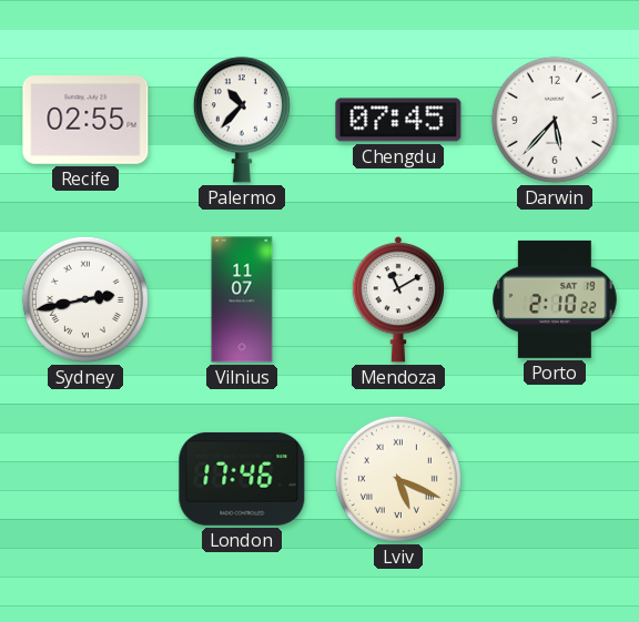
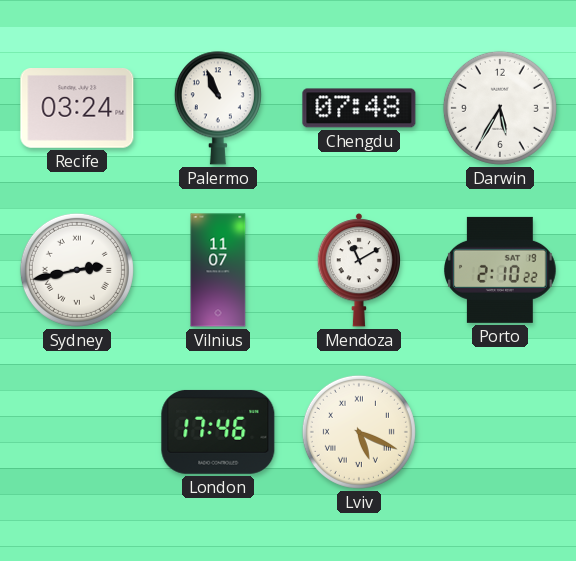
Recife: 02:55 -> 03:24 (77, 109)
Palermo: 10:37 -> 10:56 (218, 108)
Chengdu: 07:45 -> 07:48 (359, 108)
Darwin: 5:37 -> 5:35 (500, 108)
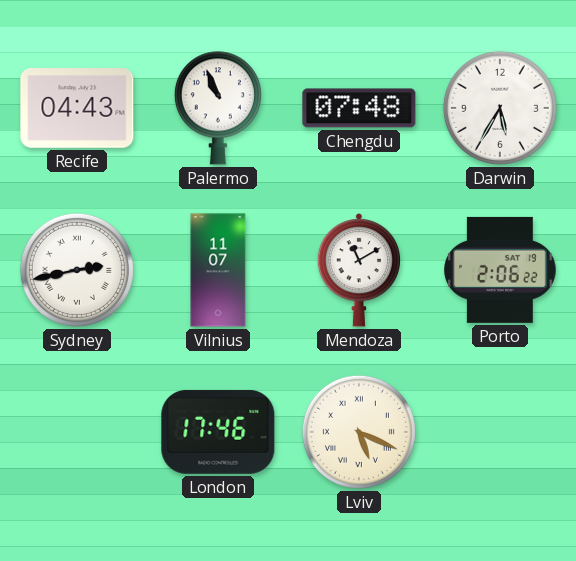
Recife: 03:24 -> 04:43 (77, 109)
Porto: 2:10 -> 2:06 (501, 270)
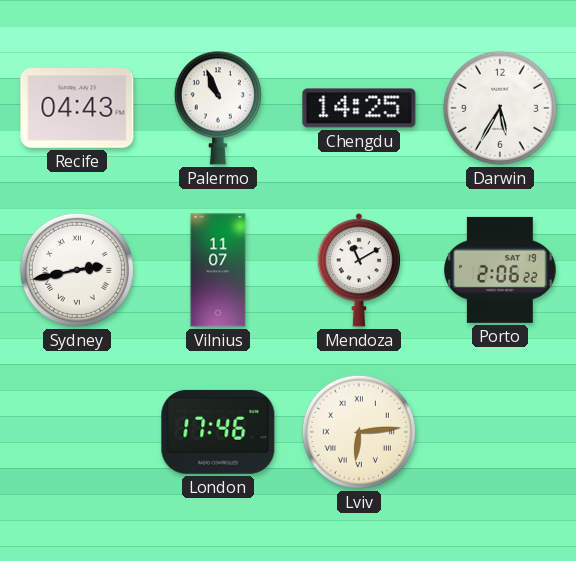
Chengdu: 07:48 -> 14:25 (359, 108)
Lviv: 5:19 -> 6:14 (359, 432)
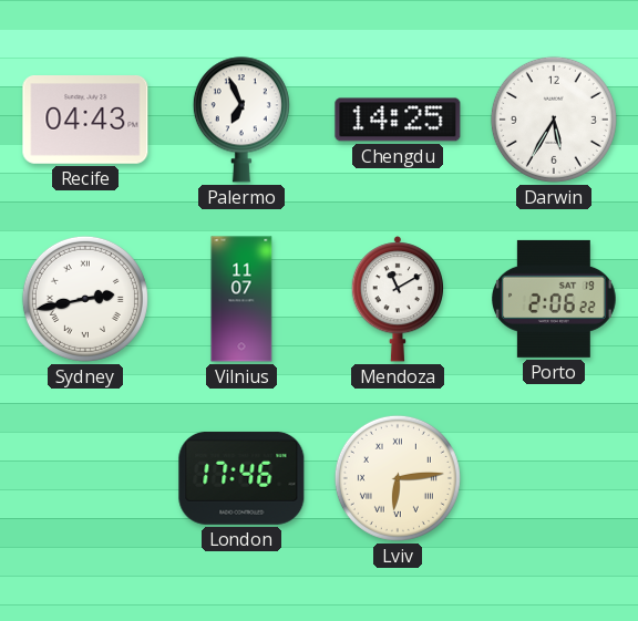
Palermo: 10:56 -> 6:56 (241, 120)
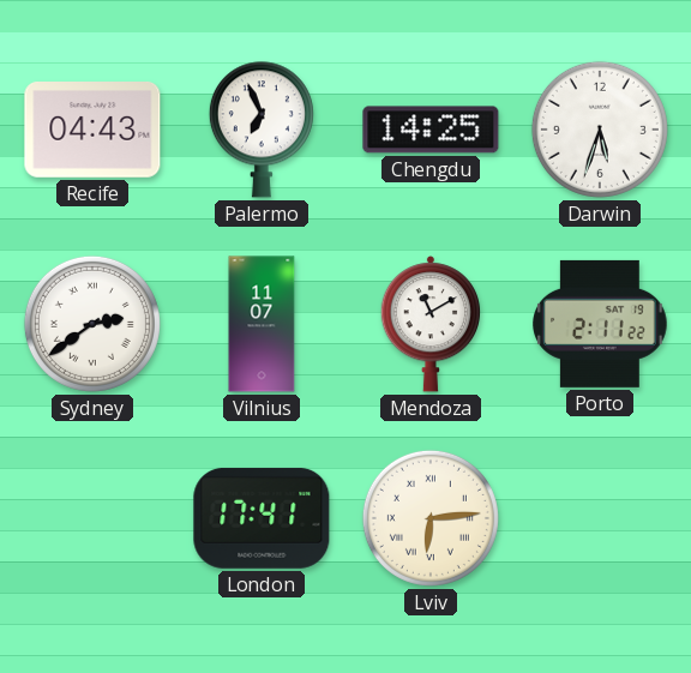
Darwin: 5:35 -> 5:33 (600, 130)
Sydney: 2:43 -> 2:39 (92, 324)
Porto: 2:06 -> 2:11 (601, 324)
London: 17:46 -> 17:41 (262, 518)
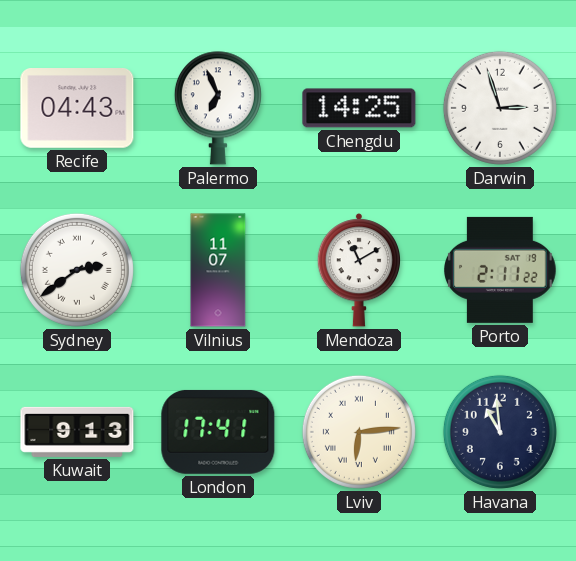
Darwin: 5:33 -> 2:57 (500, 108)
Kuwait: none -> 9:13 (77, 432)
Havana: none -> 10:59 (500, 432)
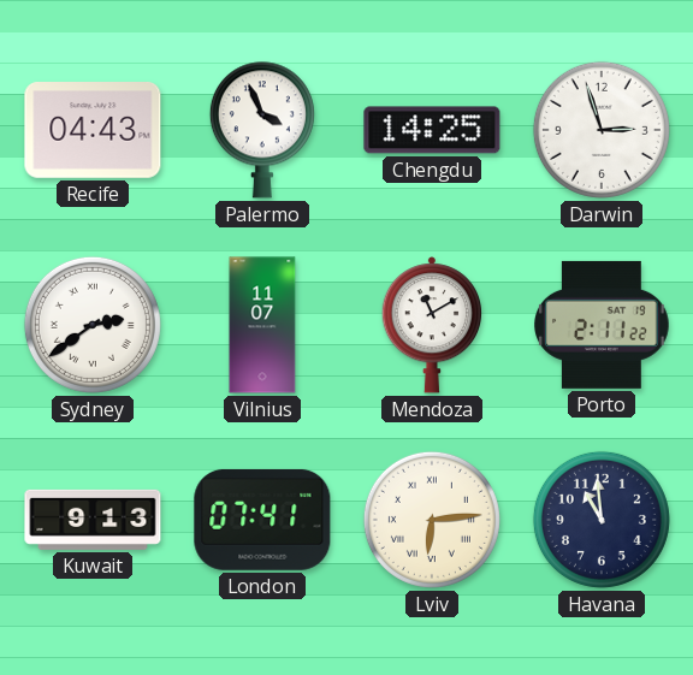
Palermo: 6:56 -> 3:56 (262, 130)
London: 17:41 -> 07:41 (262, 520)
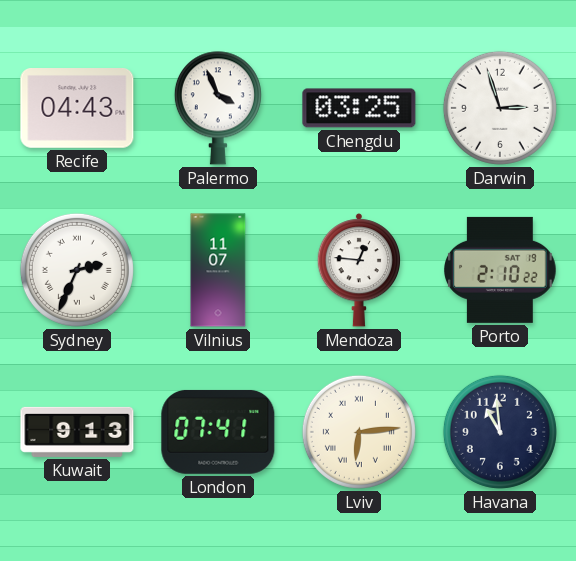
Chengdu: 14:25 -> 03:25 (359, 108)
Sydney: 2:39 -> 2:34 (77, 270)
Mendoza: 11:10 -> 12:46 (359, 270)
Porto: 2:11 -> 2:10 (501, 270)
